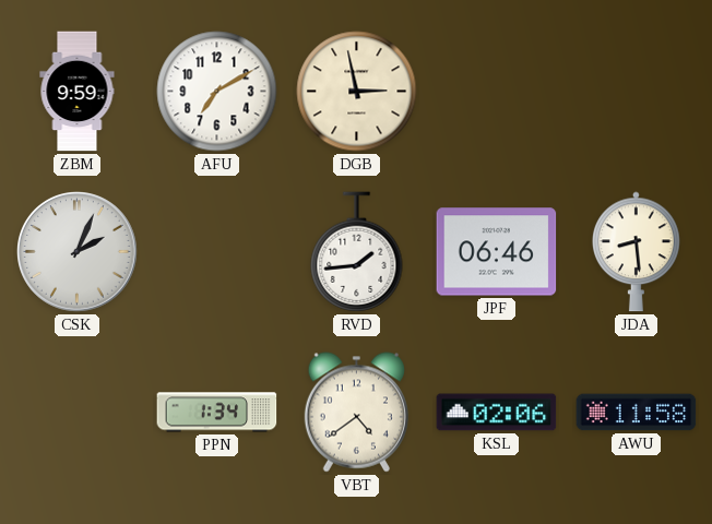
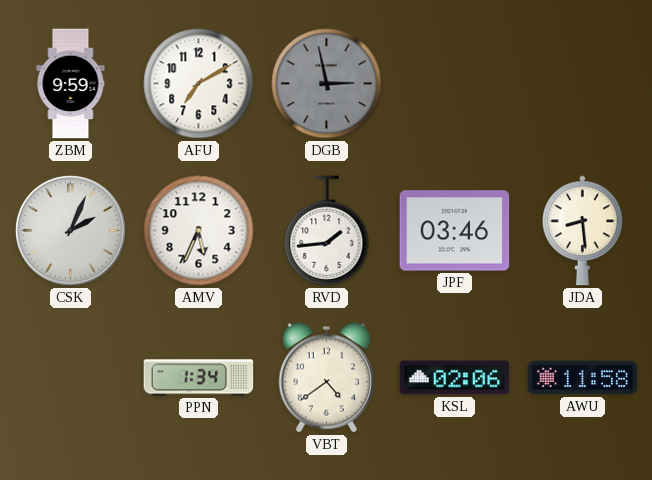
DGB dial: cream -> grey (327, 84)
AMV: none -> 5:34 (199, 231)
JPF: 06:46 -> 03:46 (455, 231)
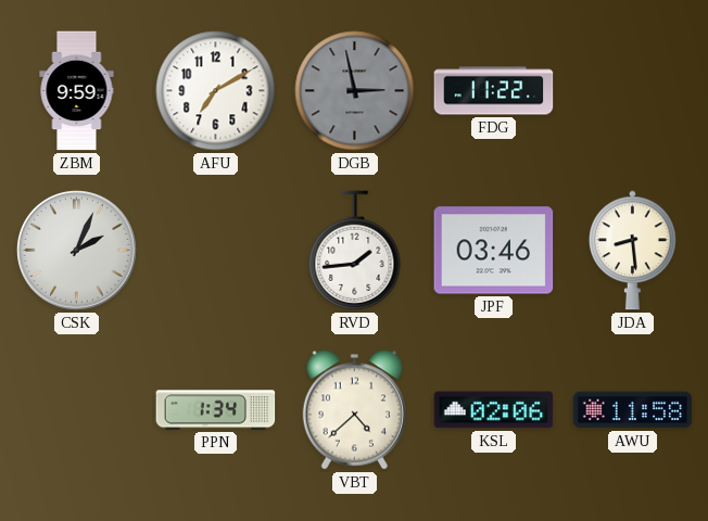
FDG: none -> 11:22 (494, 91)
AMV: 5:34 -> none (199, 231)
VBT: 4:39 -> 4:38 (354, 410)
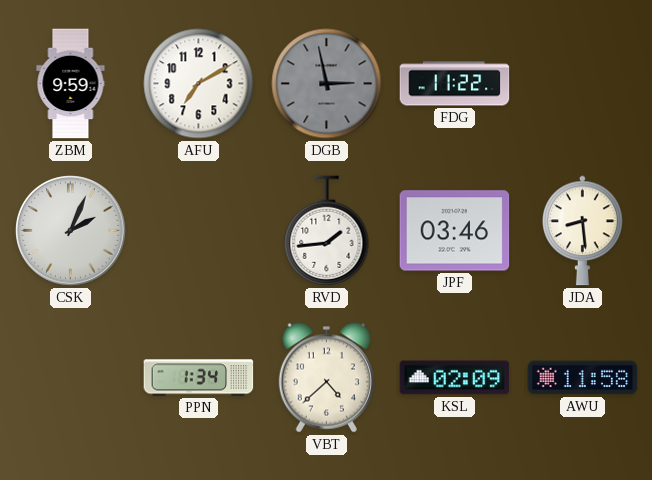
KSL: 02:06 -> 02:09 (455, 378)
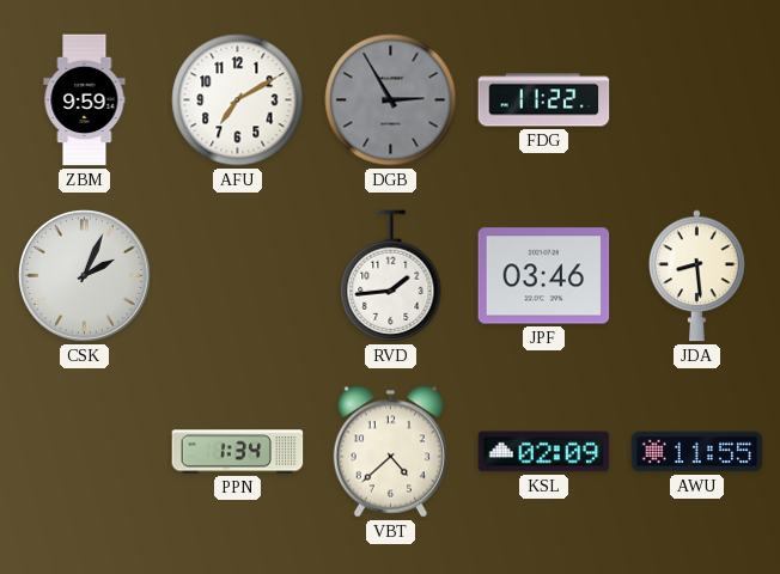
DGB: 2:58 -> 2:55 (391, 100)
AWU: 11:58 -> 11:55 (697, 452)
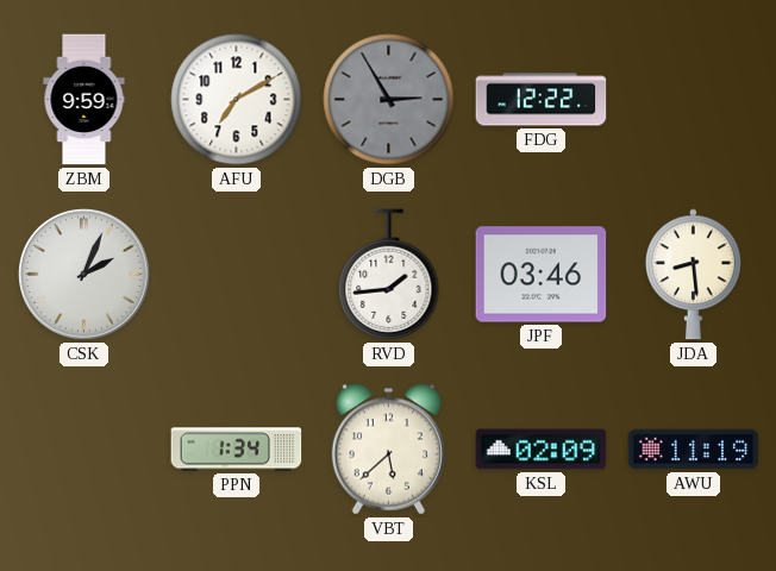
FDG: 11:22 -> 12:22 (542, 100)
VBT: 4:38 -> 5:38 (388, 450)
AWU: 11:55 -> 11:19 (694, 450)
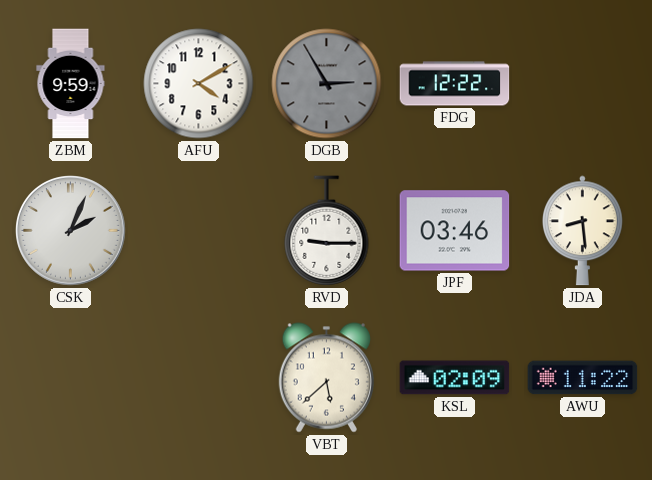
AFU: 7:10 -> 4:10 (199, 84)
RVD: 1:44 -> 9:15 (327, 231)
PPN: 1:34 -> none (237, 450)
AWU: 11:19 -> 11:22 (583, 378)
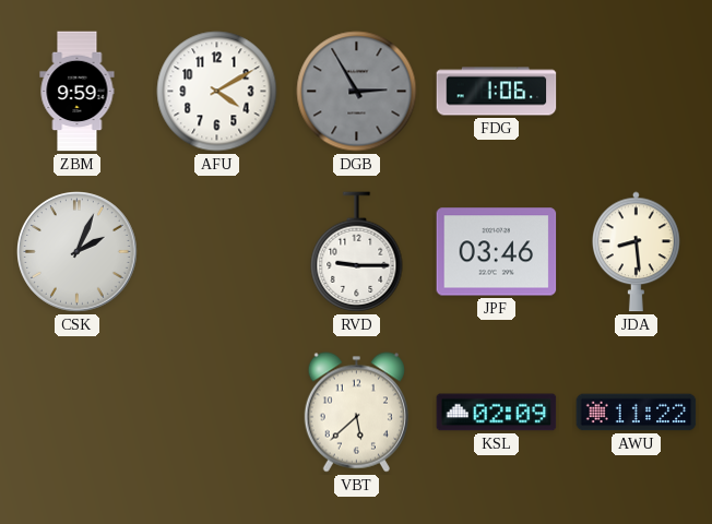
FDG: 12:22 -> 1:06 (497, 92)
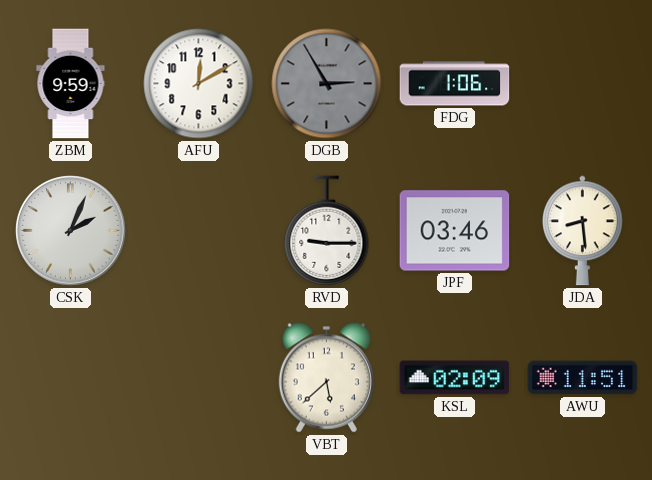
AFU: 4:10 -> 12:10 (199, 84)
AWU: 11:22 -> 11:51 (583, 378)
